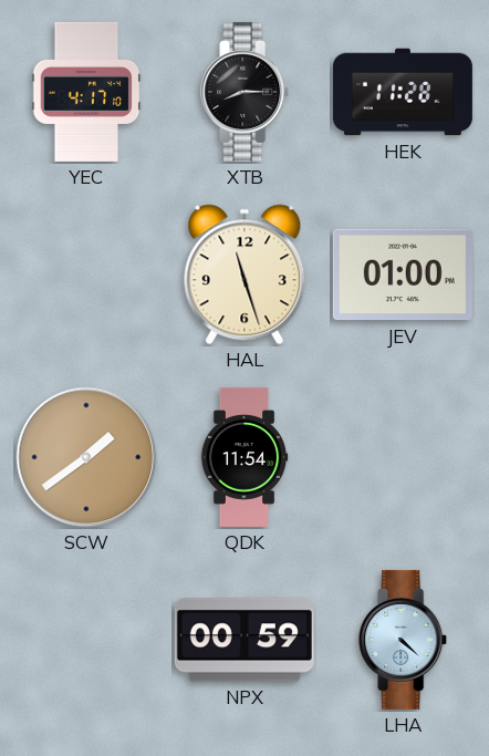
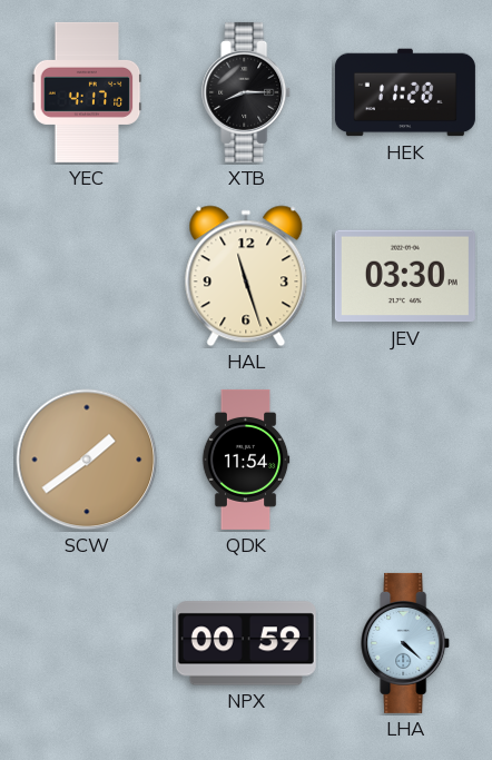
JEV: 01:00 -> 03:30 (405, 276)
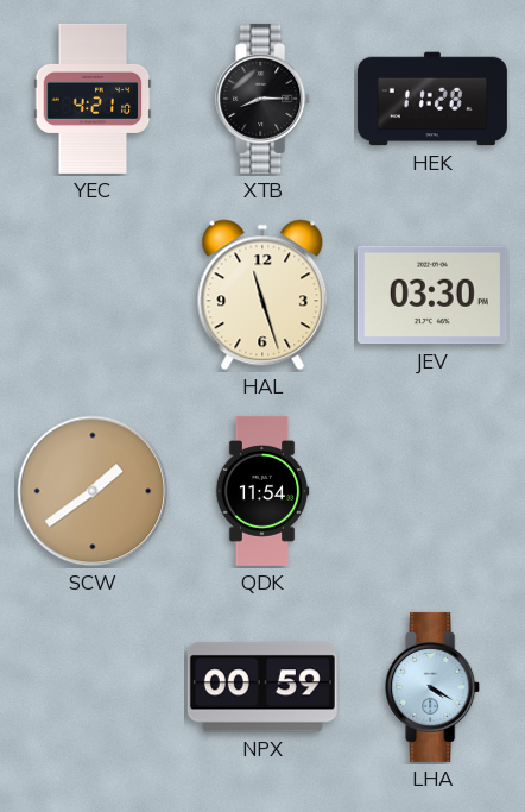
YEC: 4:17 -> 4:21 (93, 99)
LHA: 4:22 -> 4:20 (434, 687)
